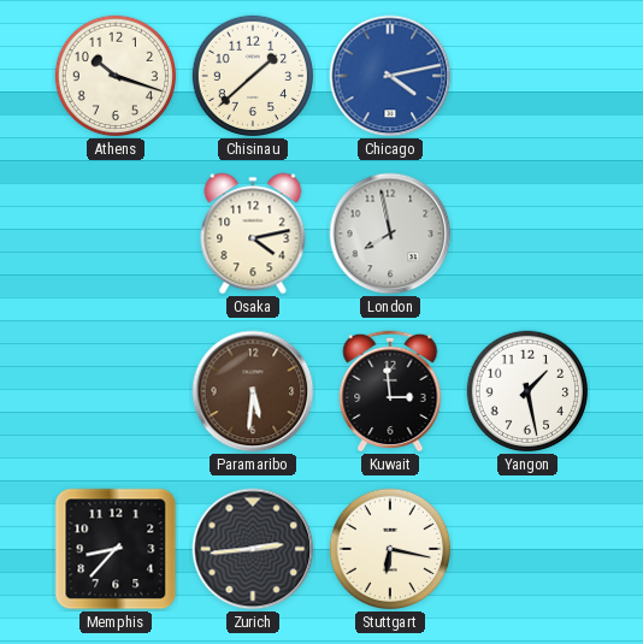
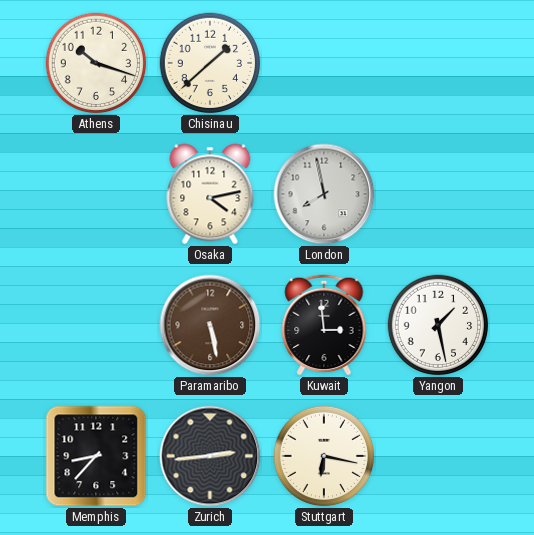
Chicago: 4:13 -> none (390, 76)
Paramaribo: 5:31 -> 5:28 (210, 325)
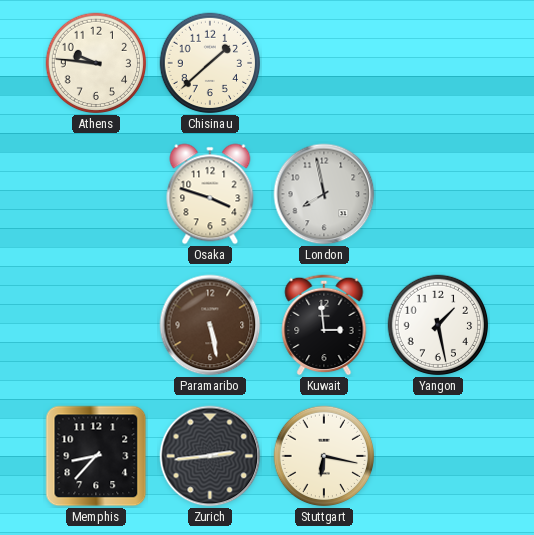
Athens: 10:18 -> 9:46 (96, 63)
Osaka: 4:13 -> 3:48 (210, 194)
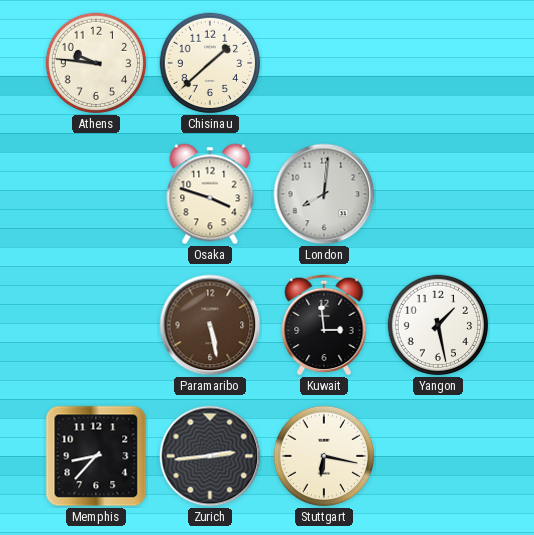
London: 7:58 -> 8:01 (324, 194)
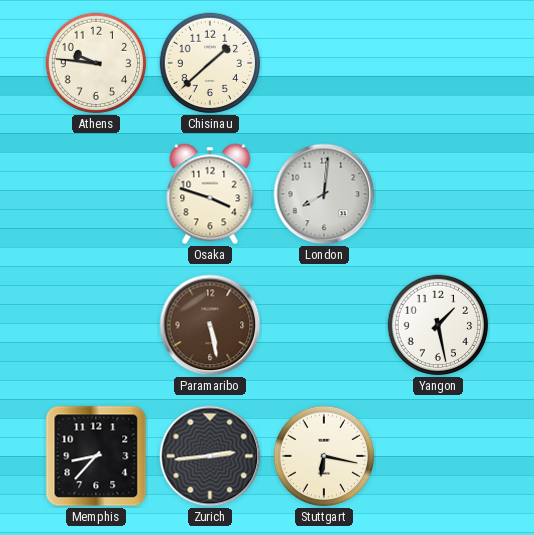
Kuwait: 2:59 -> none (324, 325)
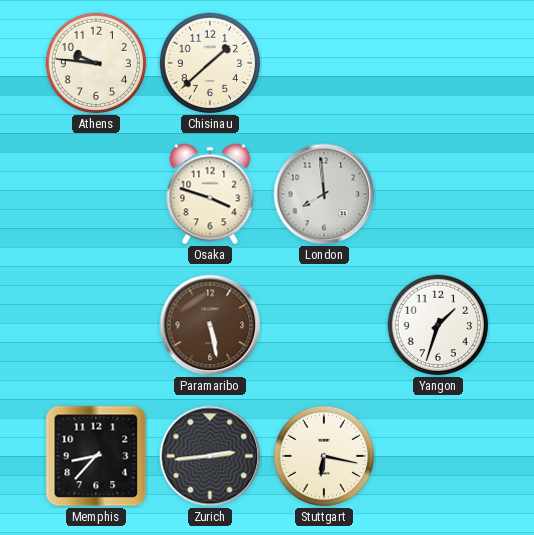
London: 8:01 -> 7:59 (324, 194)
Yangon: 1:28 -> 1:33 (438, 325)
